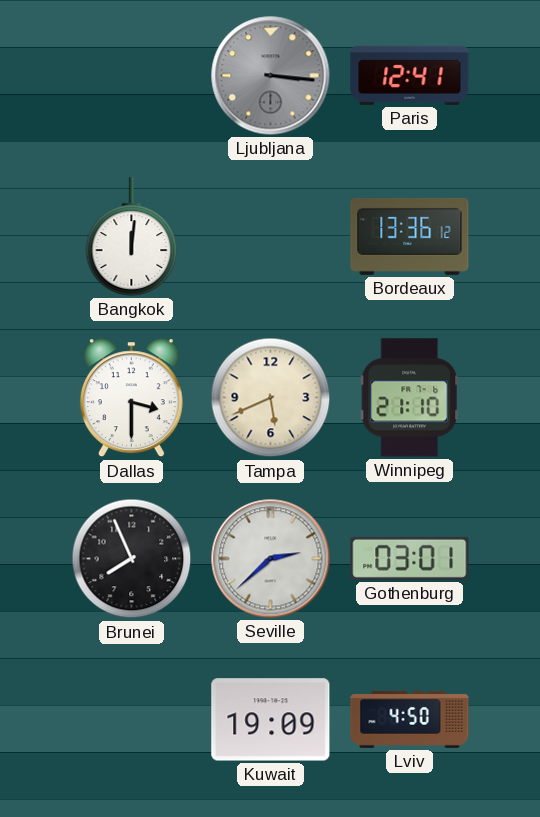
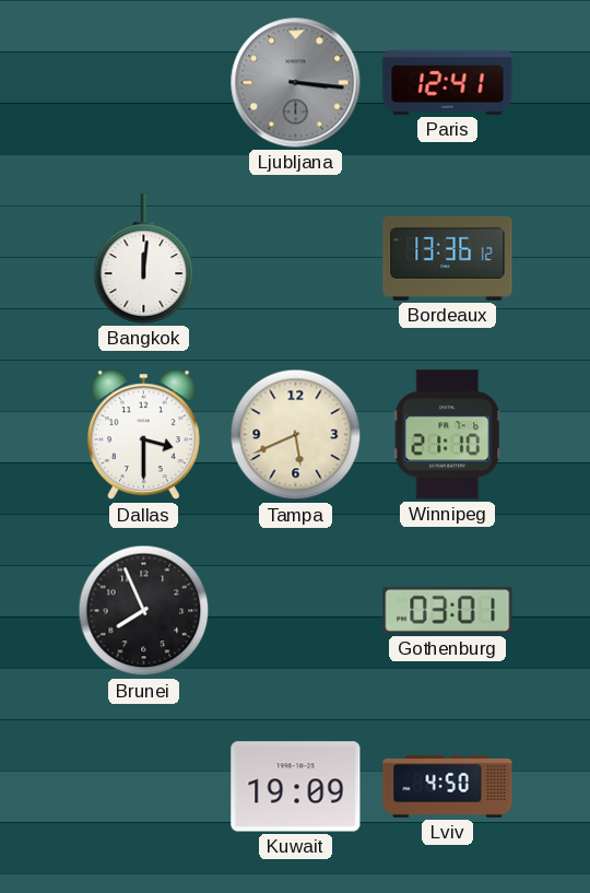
Seville: 2:38 -> none (271, 559)
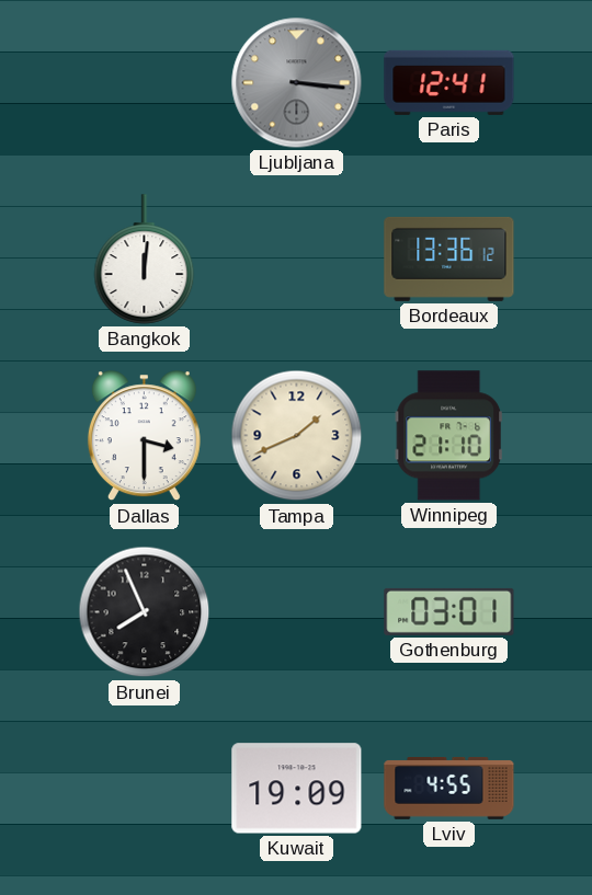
Tampa: 5:41 -> 1:41 (297, 436)
Lviv: 4:50 -> 4:55 (449, 789)
